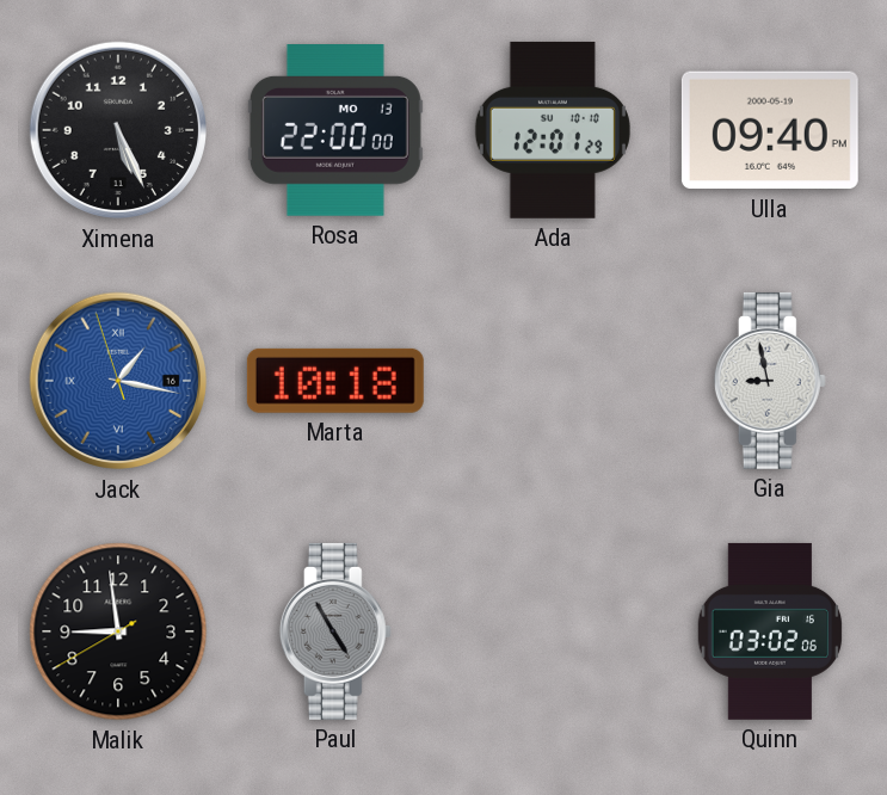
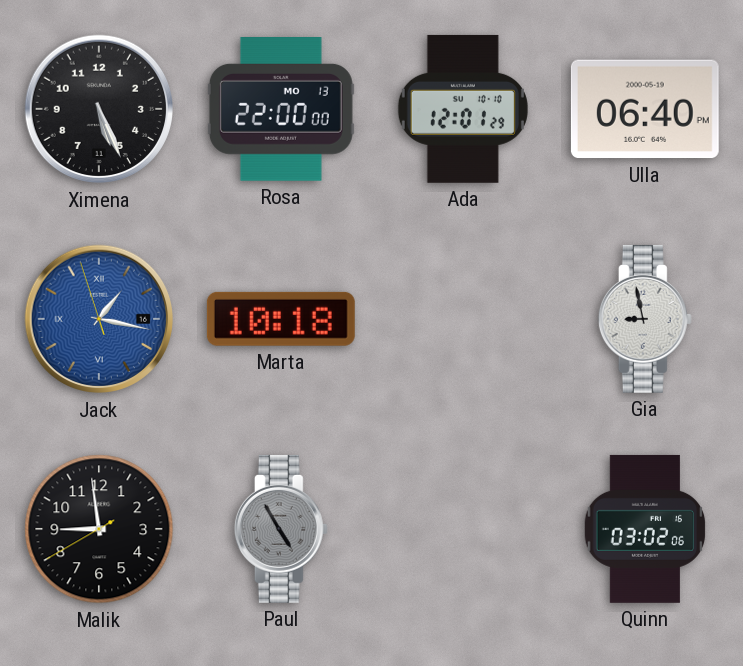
Ulla: 09:40 -> 06:40 (645, 109)
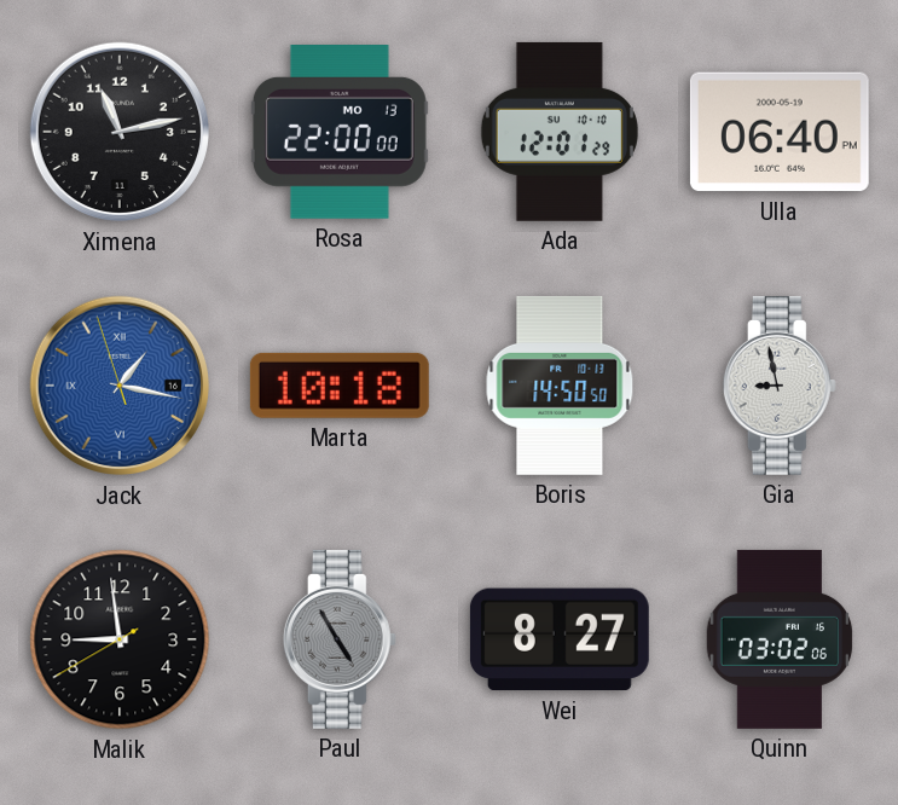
Ximena: 5:26 -> 11:13 (120, 132)
Boris: none -> 14:50 (560, 386)
Wei: none -> 8:27 (560, 639)
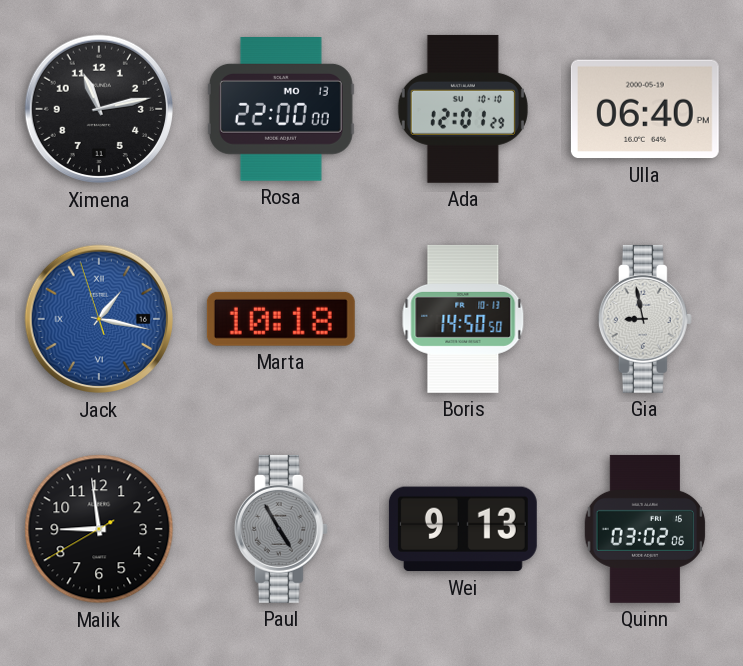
Wei: 8:27 -> 9:13 (463, 529)
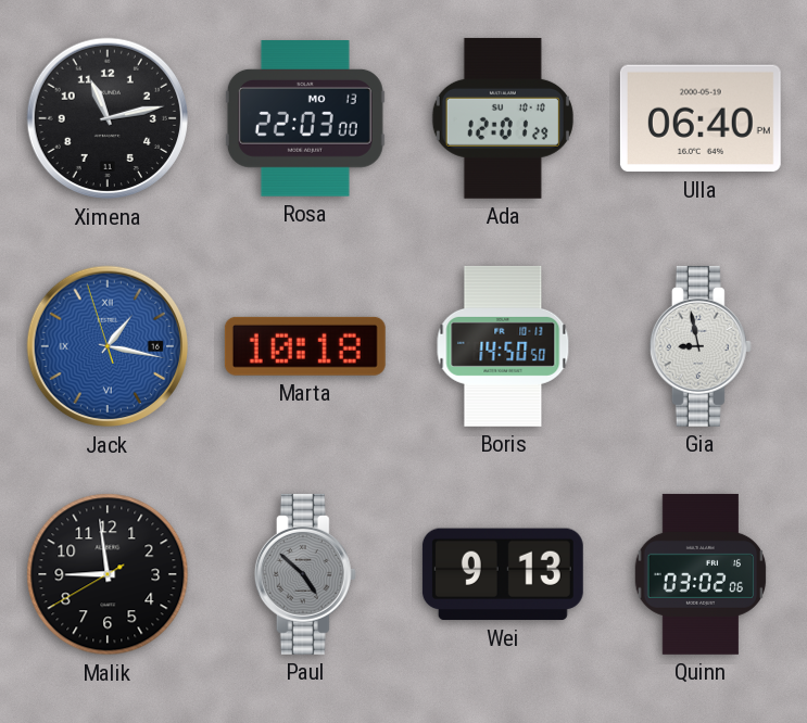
Rosa: 22:00 -> 22:03 (305, 119)
Paul: 4:55 -> 4:52 (305, 574)
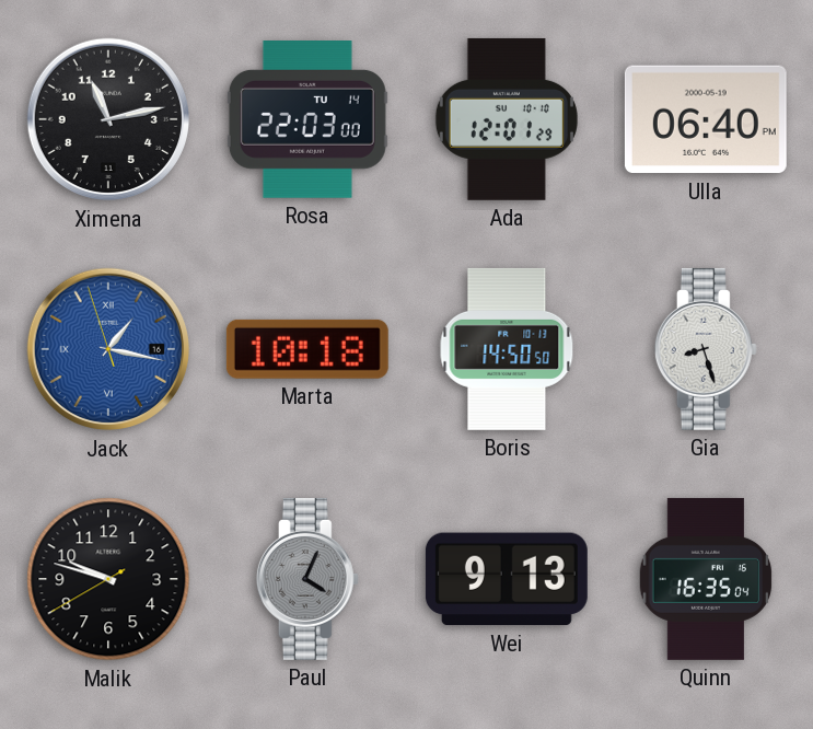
Rosa date: MO 13 -> TU 14 (307, 120)
Gia: 8:58 -> 8:27 (706, 349)
Malik: 8:58 -> 9:47 (108, 579)
Paul: 4:52 -> 4:04 (307, 579)
Quinn: 03:02 -> 16:35 (706, 579)
